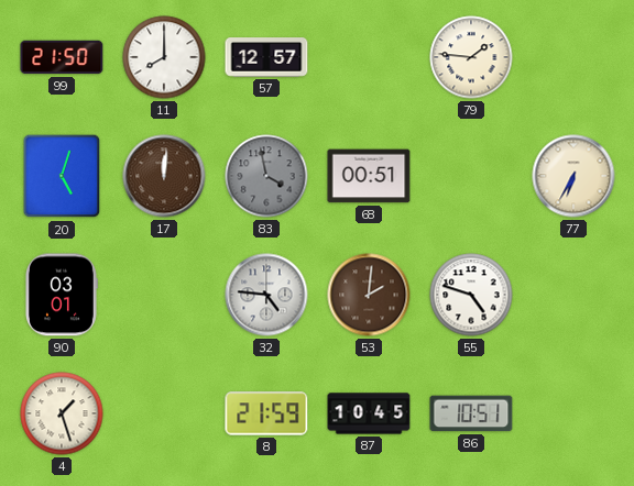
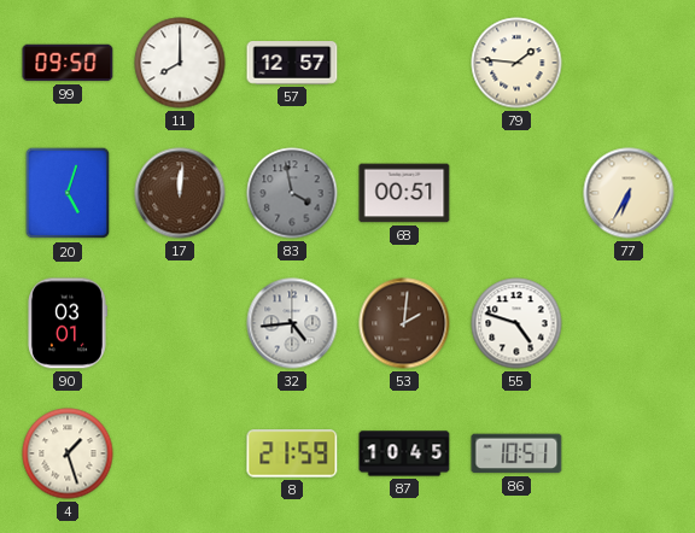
99: 21:50 -> 09:50 (68, 63)
32: 4:46 -> 4:44 (292, 323)
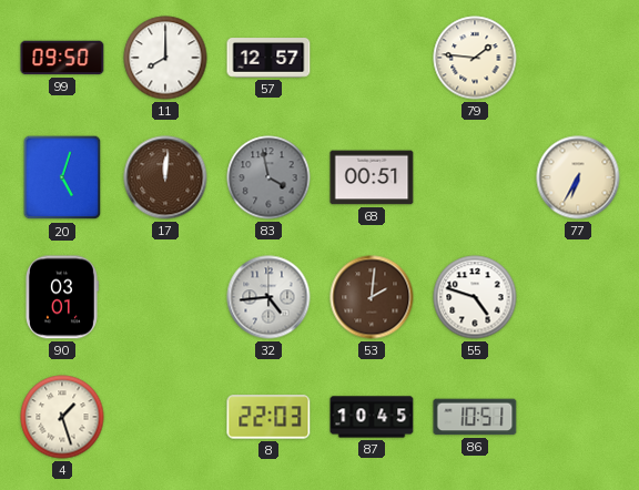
8: 21:59 -> 22:03 (268, 417)
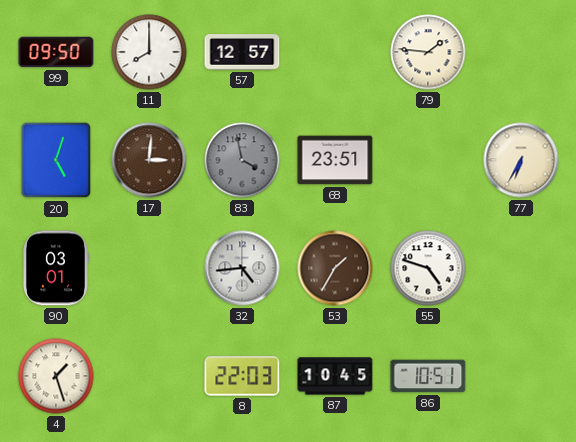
17: 12:01 -> 3:01 (149, 160)
68: 00:51 -> 23:51 (335, 160)
53: 2:01 -> 1:35 (335, 268)
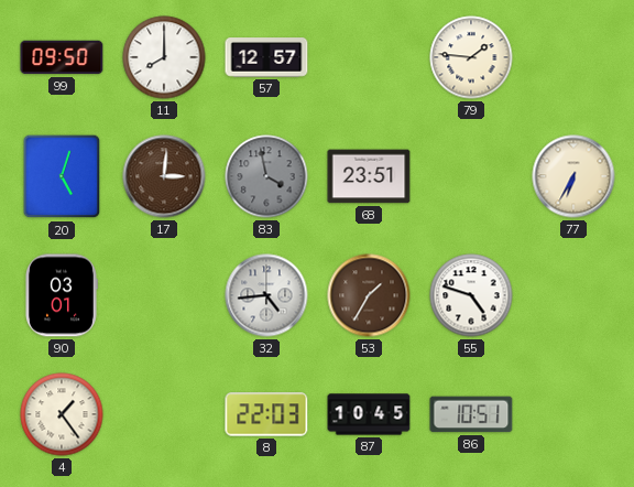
4: 1:27 -> 1:24 (62, 414)
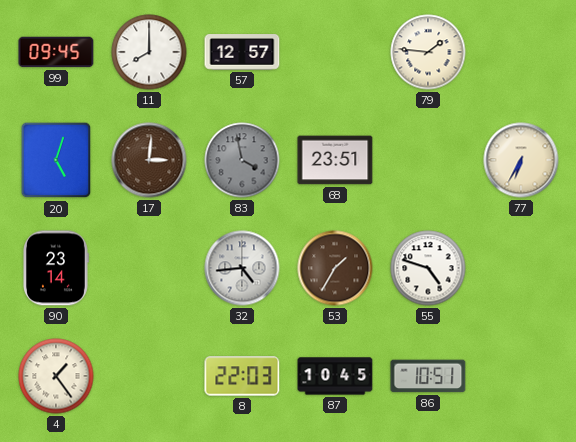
99: 09:50 -> 09:45 (56, 52)
90: 03:01 -> 23:14 (56, 268)
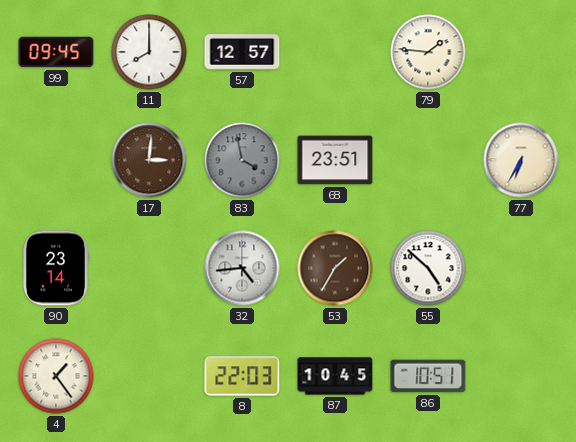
20: 5:03 -> none (56, 160)
55: 4:48 -> 4:52 (428, 268)
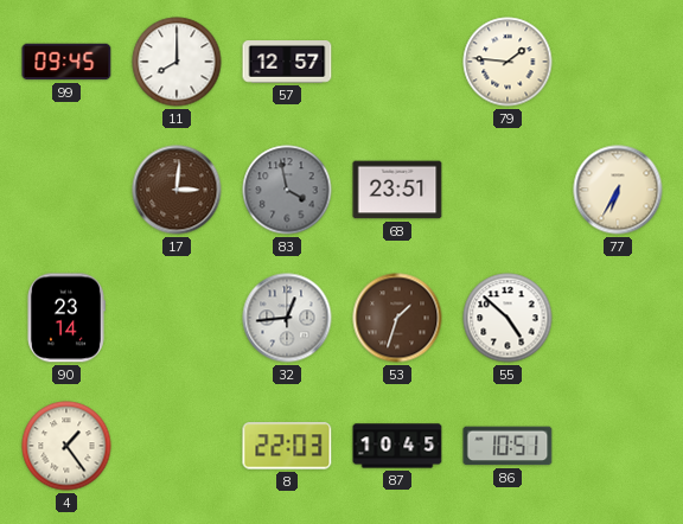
32: 4:44 -> 12:44 (287, 318)
53: 1:35 -> 1:33 (397, 318)
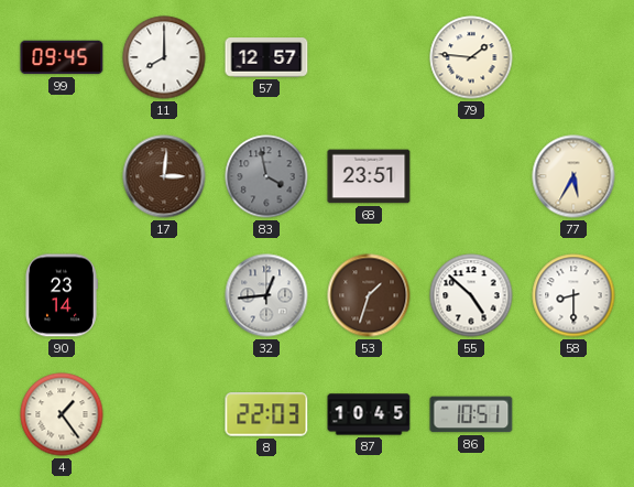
77: 6:35 -> 5:35 (573, 176)
58: none -> 8:30 (573, 295)
